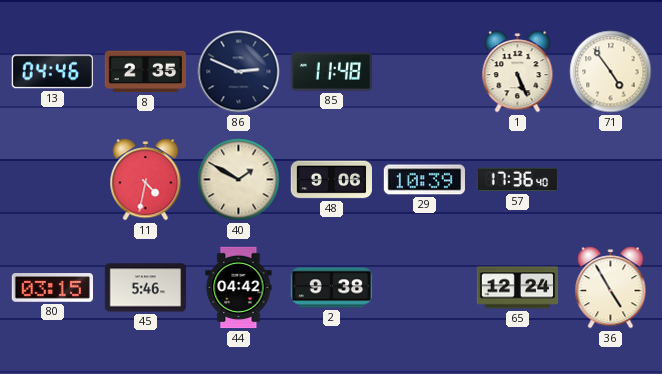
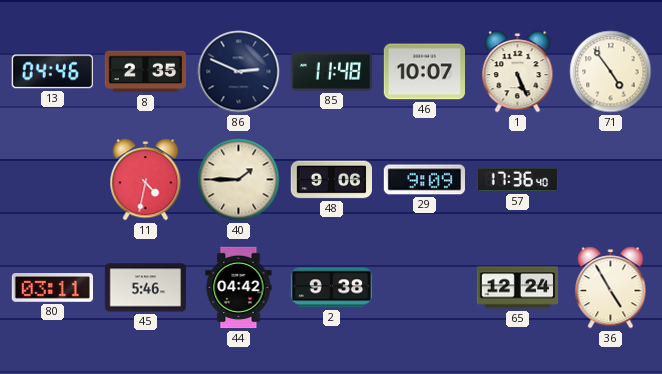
46: none -> 10:07 (424, 72)
40: 1:50 -> 1:45 (239, 180)
29: 10:39 -> 9:09 (424, 180)
80: 03:15 -> 03:11 (52, 288)
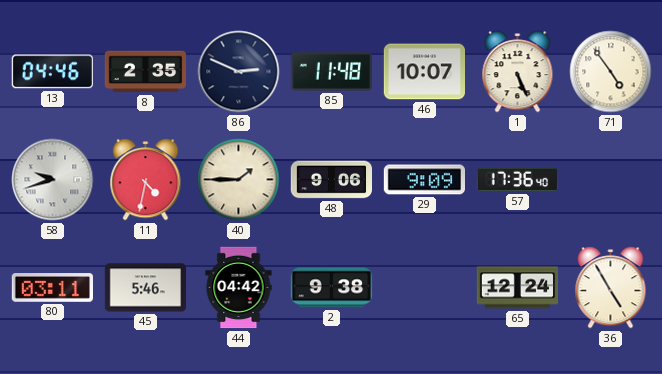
58: none -> 9:42 (53, 180)
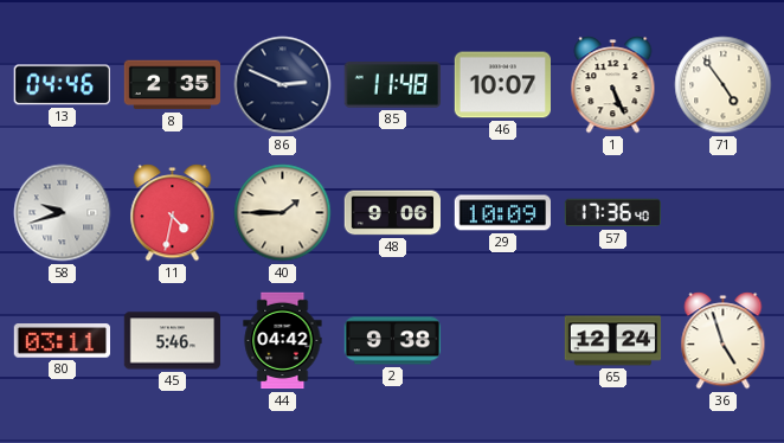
29: 9:09 -> 10:09 (502, 213)
36: 4:55 -> 4:57 (724, 341)
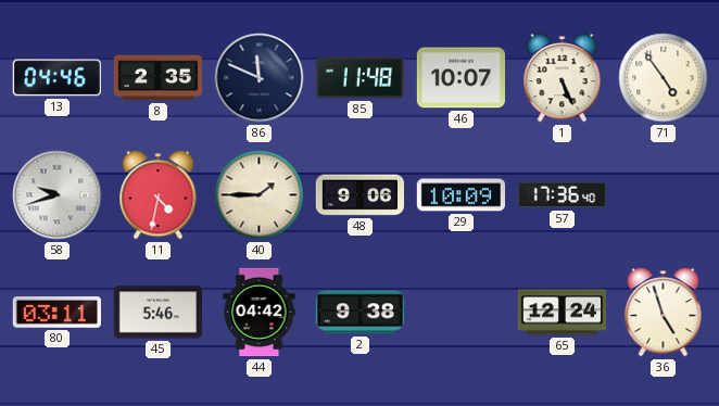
86: 2:49 -> 11:49 (260, 78)
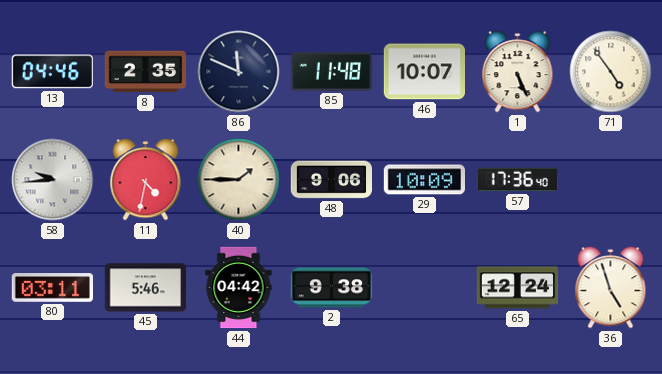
58: 9:42 -> 9:44 (53, 180)
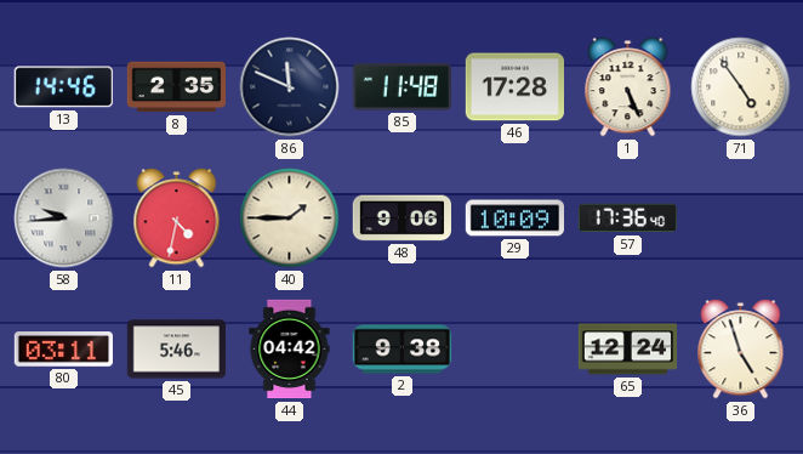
13: 04:46 -> 14:46 (63, 87)
46: 10:07 -> 17:28 (514, 87)
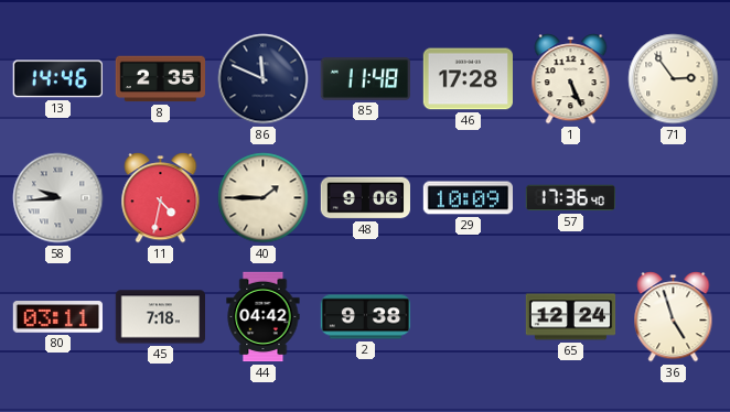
71: 4:54 -> 2:54 (674, 79)
45: 5:46 -> 7:18 (161, 317)
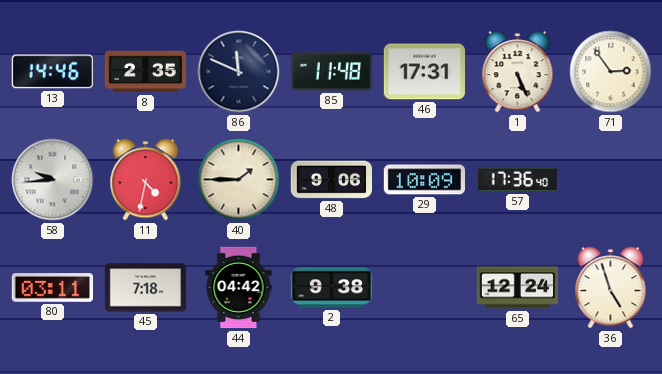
46: 17:28 -> 17:31 (424, 72)
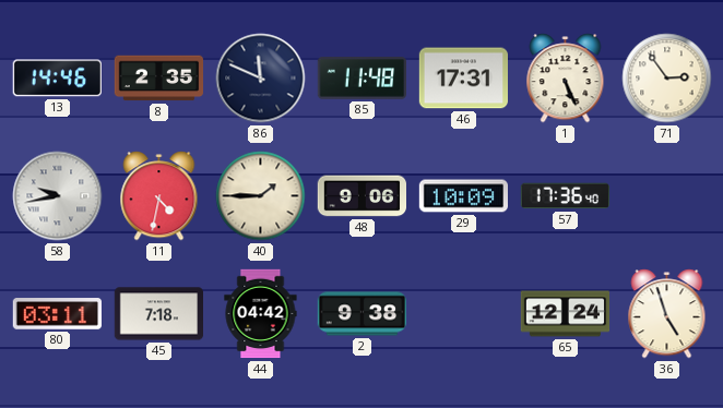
58: 9:44 -> 9:43 (58, 196)
